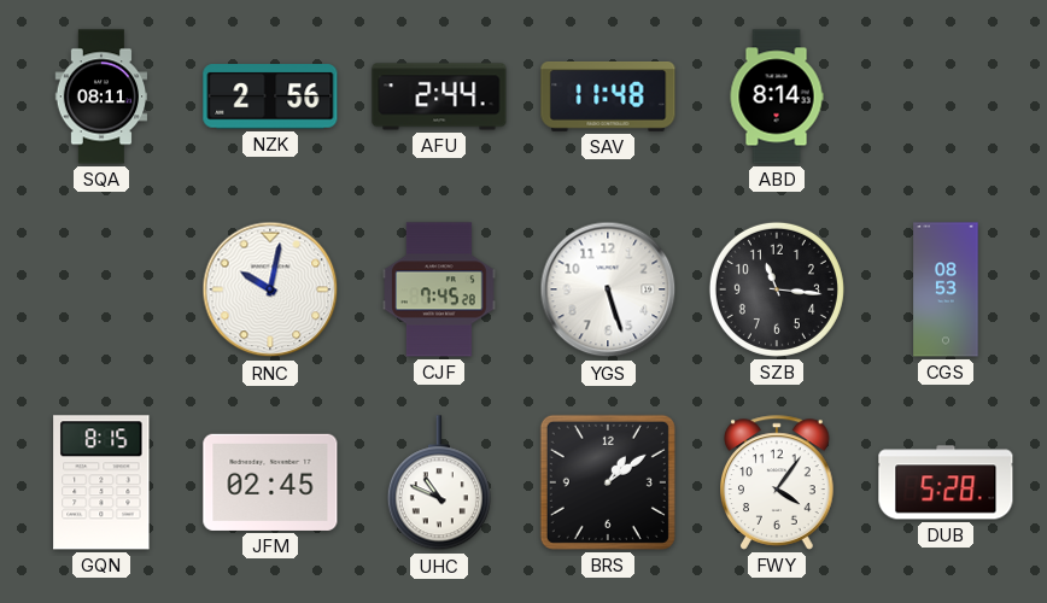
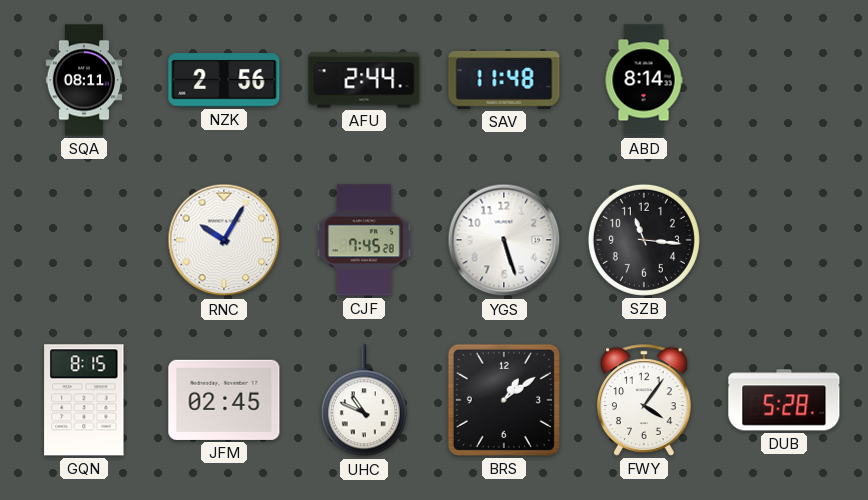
RNC: 10:02 -> 10:05 (224, 240)
CGS: 08:53 -> none (946, 289)
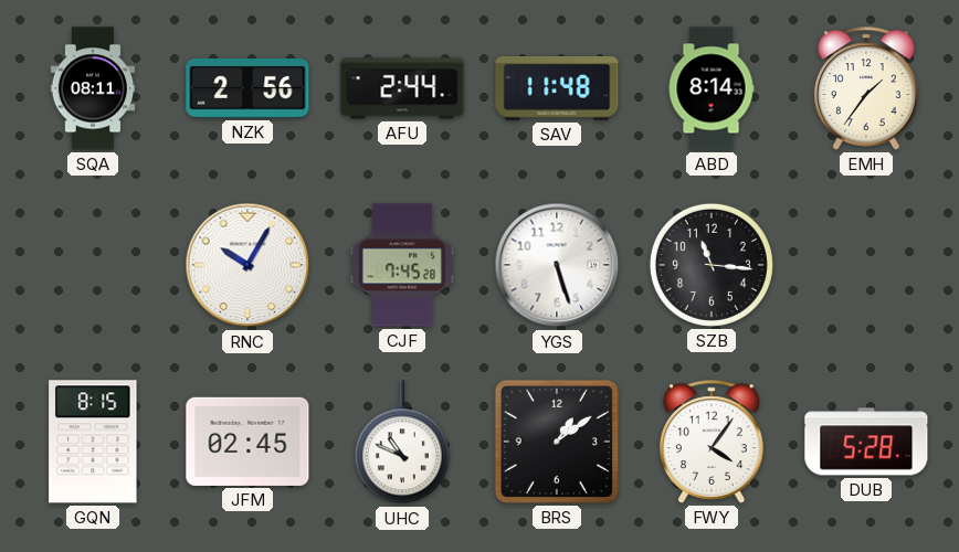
EMH: none -> 1:36 (866, 88)
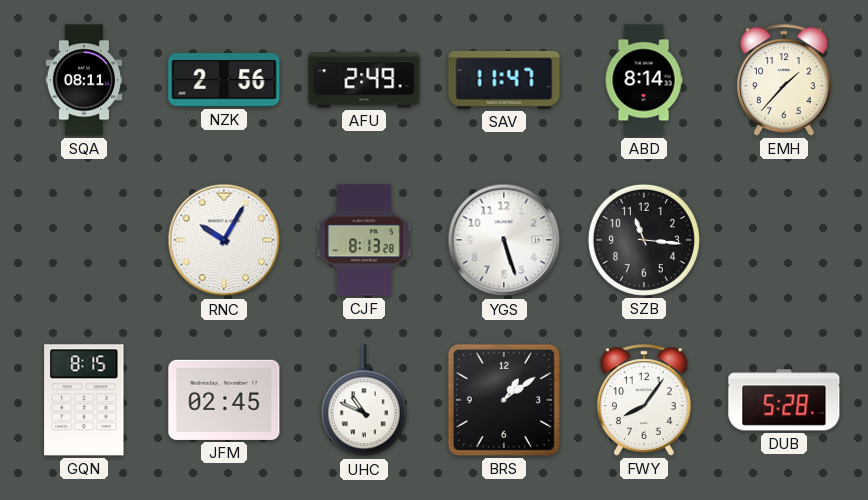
AFU: 2:44 -> 2:49 (364, 80)
SAV: 11:48 -> 11:47 (504, 81)
EMH: 1:36 -> 1:37 (784, 80)
CJF: 7:45 -> 8:13 (365, 240)
FWY: 4:06 -> 8:06 (644, 400)
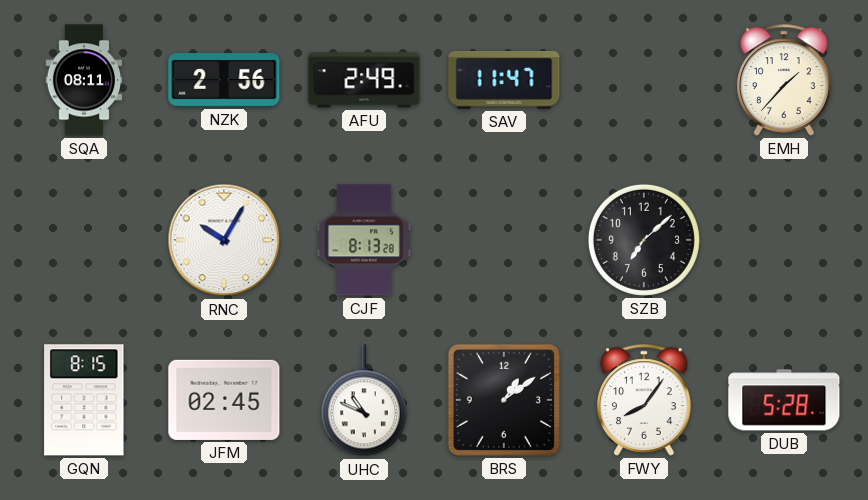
ABD: 8:14 -> none (644, 80)
YGS: 5:27 -> none (504, 240)
SZB: 11:16 -> 7:08 (644, 240)
